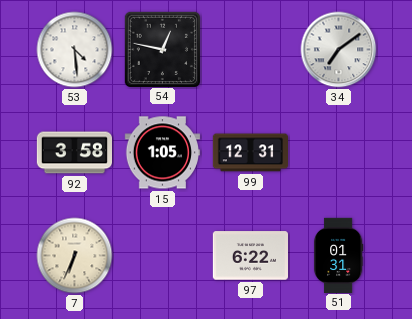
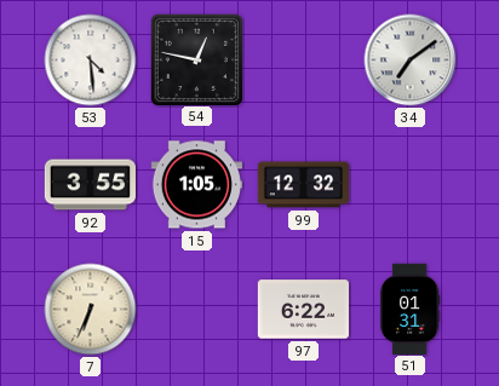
92: 3:58 -> 3:55 (90, 185)
99: 12:31 -> 12:32 (303, 185)
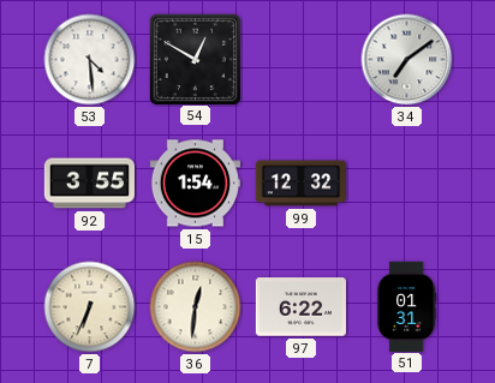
54: 12:47 -> 12:50 (195, 59)
15: 1:05 -> 1:54 (195, 184)
36: none -> 12:31 (196, 307)
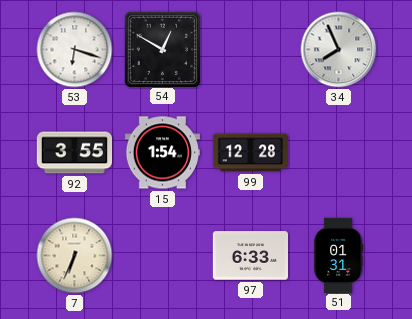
53: 4:29 -> 6:18 (75, 50)
34: 7:09 -> 7:56 (339, 50)
99: 12:32 -> 12:28 (250, 153)
36: 12:31 -> none (196, 307)
97: 6:22 -> 6:33 (250, 256)
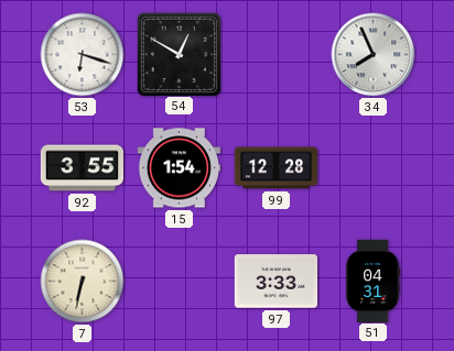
7: 6:34 -> 6:32 (83, 282)
97: 6:33 -> 3:33 (275, 282)
51: 01:31 -> 04:31 (372, 281)
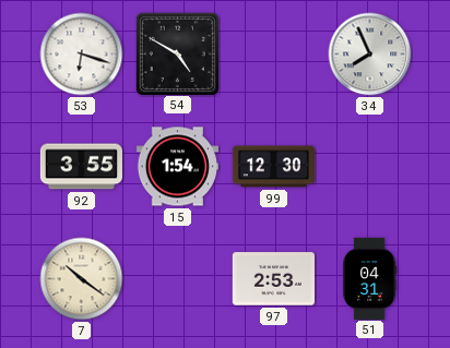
54: 12:50 -> 4:50 (177, 53)
99: 12:28 -> 12:30 (273, 167)
7: 6:32 -> 10:21 (82, 279)
97: 3:33 -> 2:53 (273, 279)
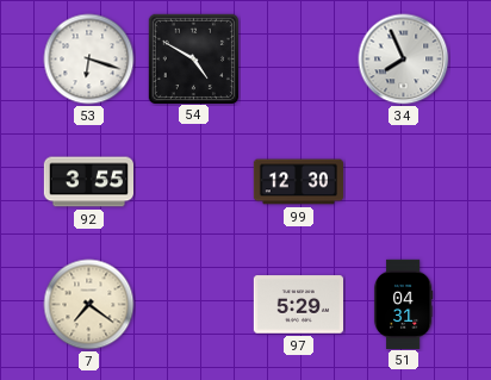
15: 1:54 -> none (177, 167)
7: 10:21 -> 7:21 (89, 305)
97: 2:53 -> 5:29 (298, 305)
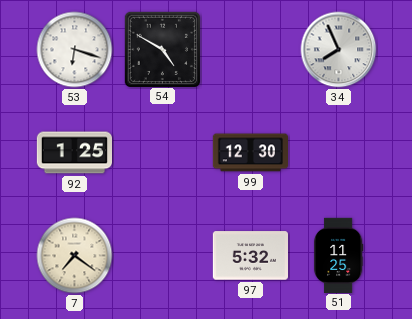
92: 3:55 -> 1:25 (74, 153)
97: 5:29 -> 5:32 (250, 256)
51: 04:31 -> 11:25 (338, 255)
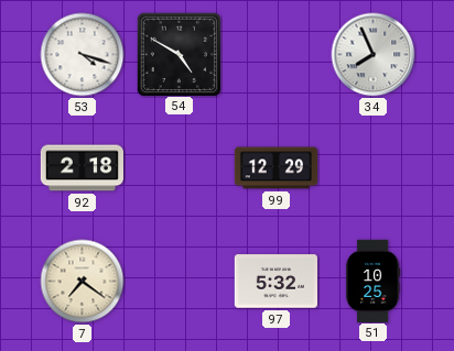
53: 6:18 -> 4:18 (83, 55)
92: 1:25 -> 2:18 (82, 168)
99: 12:30 -> 12:29 (275, 168)
51: 11:25 -> 10:25 (372, 281)
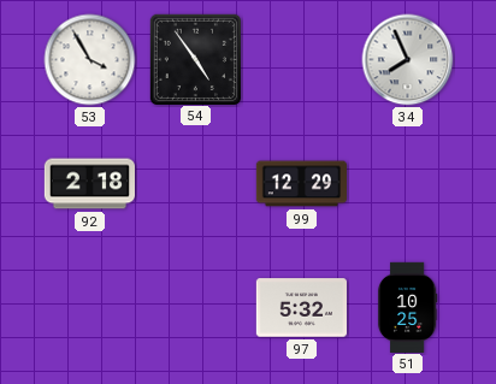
53: 4:18 -> 3:55 (90, 60)
54: 4:50 -> 4:54 (195, 59)
7: 7:21 -> none (83, 282)
